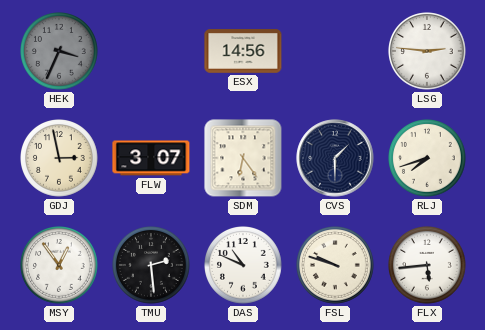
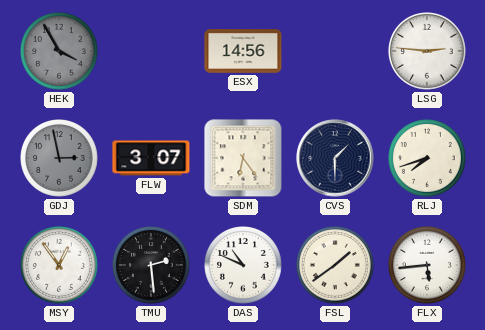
HEK: 3:34 -> 3:55 (60, 52)
GDJ dial: cream -> grey (60, 159)
FSL: 9:48 -> 1:39 (336, 266)
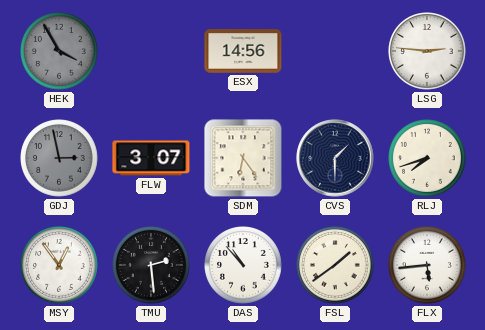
DAS: 10:49 -> 10:53 (244, 266)
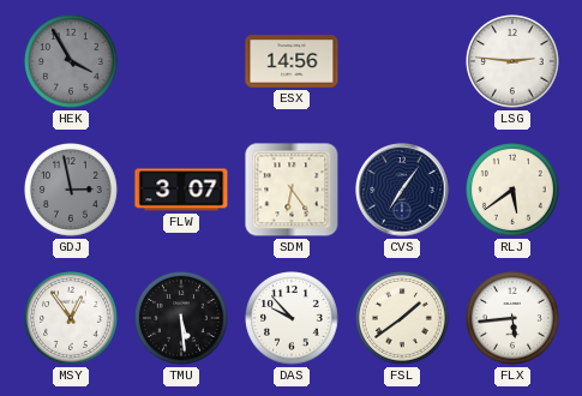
CVS: 1:30 -> 7:06 (402, 190)
RLJ: 7:42 -> 5:39 (514, 191)
TMU: 2:29 -> 5:29 (182, 319)
DAS: 10:53 -> 9:53 (293, 319)
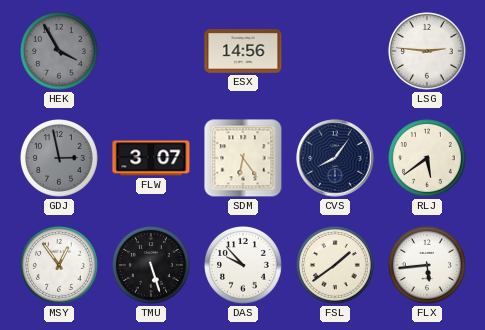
CVS: 7:06 -> 8:06 (335, 158)
TMU: 5:29 -> 5:27 (152, 266)
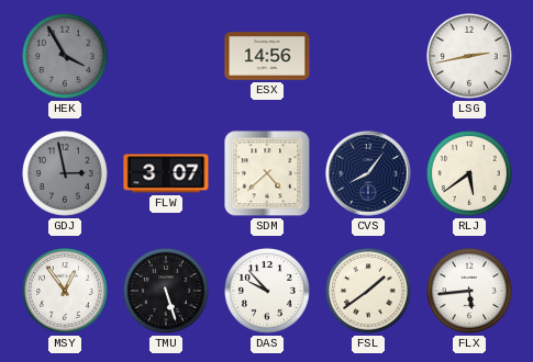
LSG: 2:46 -> 2:43 (470, 57)
SDM: 6:24 -> 4:38 (267, 173)
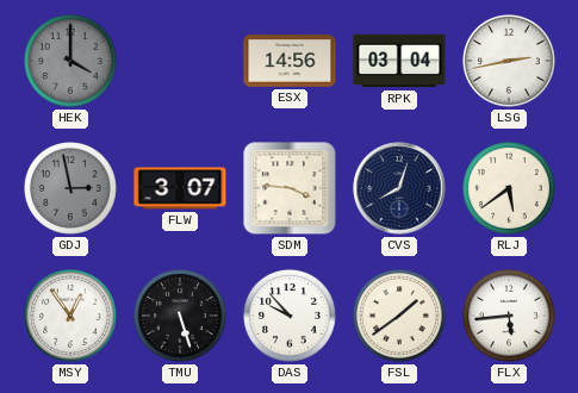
HEK: 3:55 -> 4:00 (72, 62)
RPK: none -> 03:04 (399, 61)
SDM: 4:38 -> 3:46 (290, 188)
CVS: 8:06 -> 8:03 (399, 188)
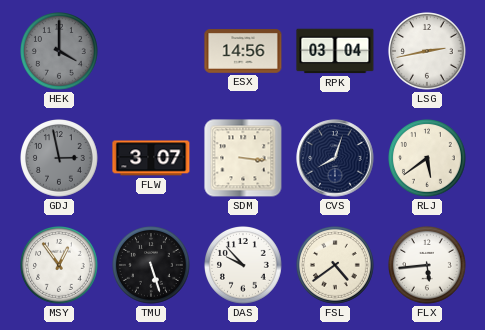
SDM: 3:46 -> 3:16 (243, 158)
FSL: 1:39 -> 4:39 (336, 266)
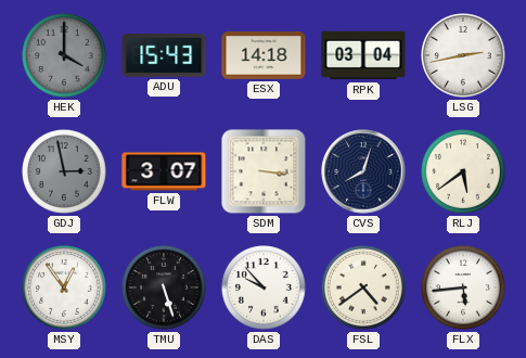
ADU: none -> 15:43 (164, 55)
ESX: 14:56 -> 14:18 (264, 55)
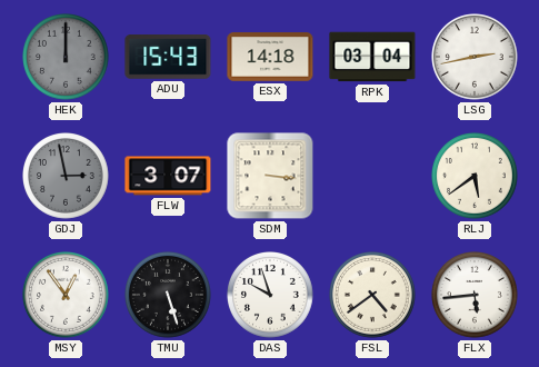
HEK: 4:00 -> 12:00 (67, 58)
CVS: 8:03 -> none (363, 171)
DAS: 9:53 -> 9:57 (271, 296)
